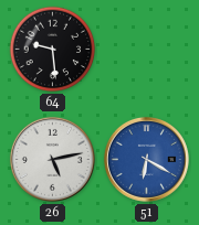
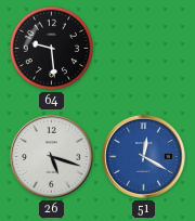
26: 5:13 -> 5:18 (51, 156)
51: 6:20 -> 12:20 (143, 156)
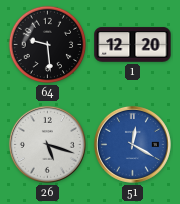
1: none -> 12:20 (133, 45)
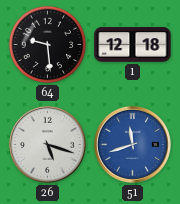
1: 12:20 -> 12:18 (133, 45)
51: 12:20 -> 11:42 (132, 144)
